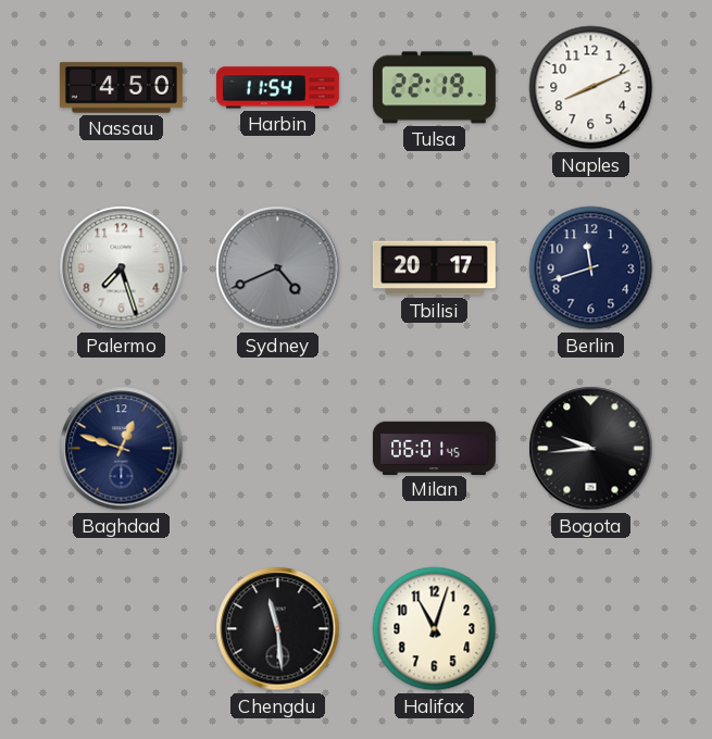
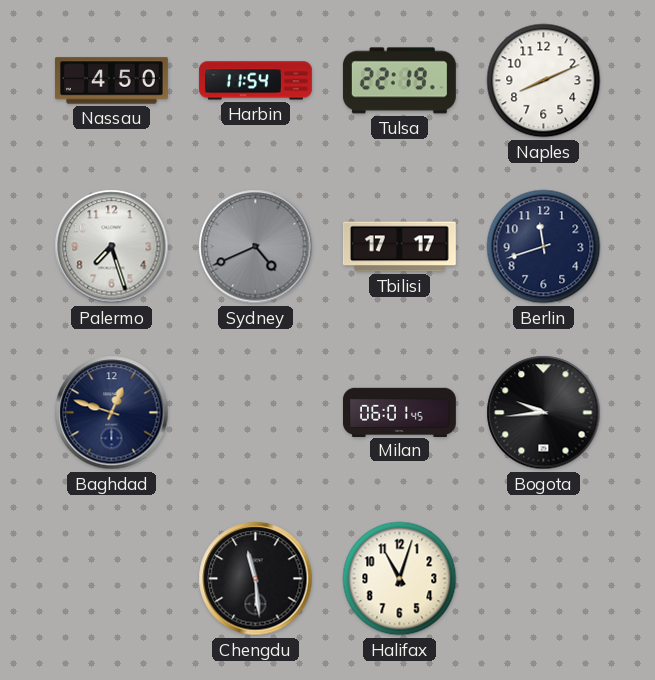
Tbilisi: 20:17 -> 17:17 (399, 247)
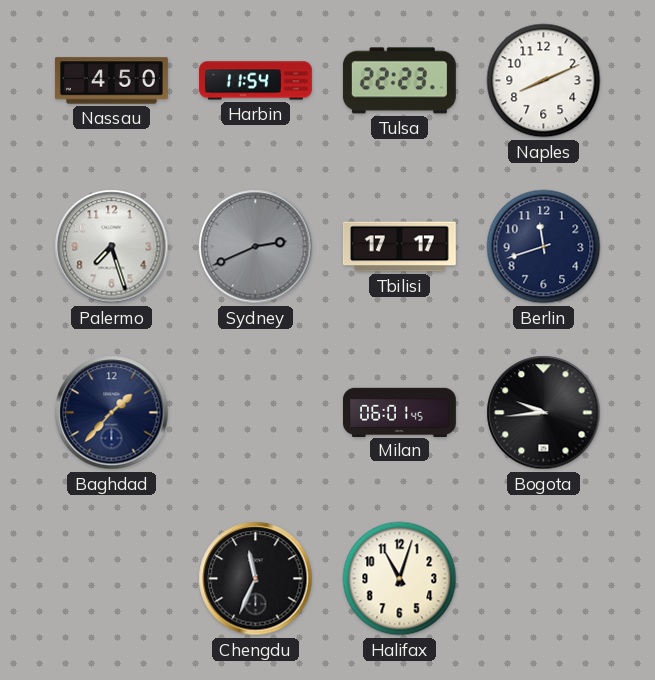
Tulsa: 22:19 -> 22:23 (399, 81)
Sydney: 4:41 -> 2:41 (256, 247)
Baghdad: 12:48 -> 1:37 (112, 413)
Chengdu: 11:29 -> 11:34 (256, 579)
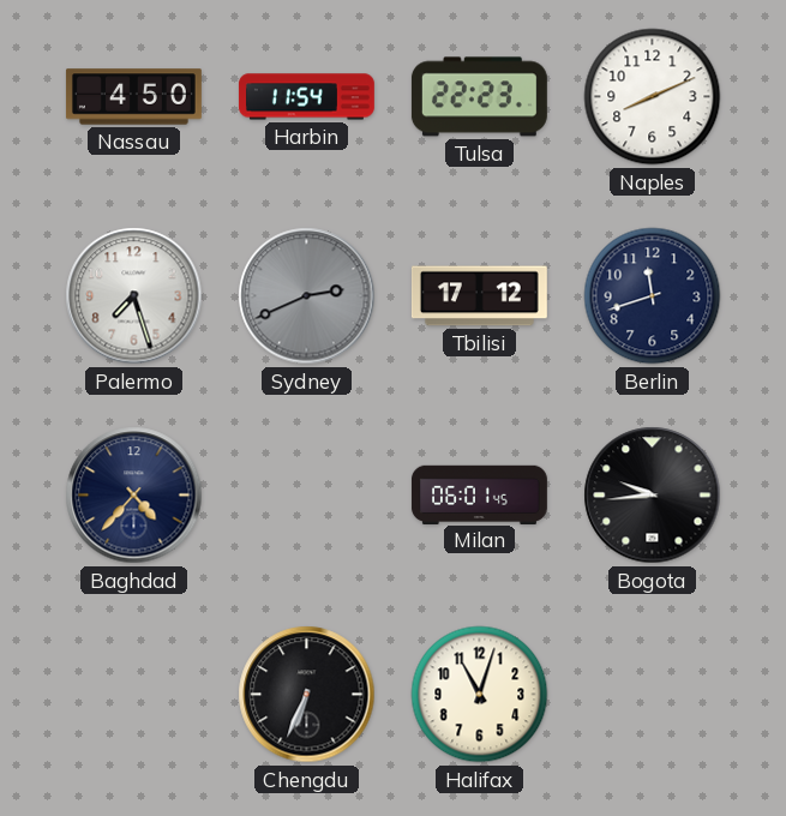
Tbilisi: 17:17 -> 17:12 (479, 296)
Baghdad: 1:37 -> 4:37 (134, 496)
Chengdu: 11:34 -> 6:34 (307, 695)
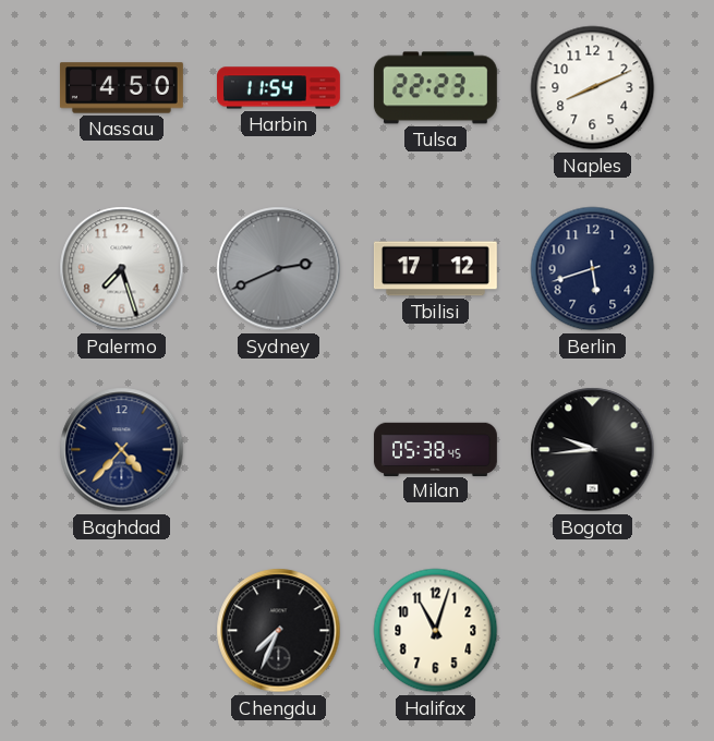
Berlin: 11:42 -> 5:42 (593, 269)
Milan: 06:01 -> 05:38 (435, 449)
Chengdu: 6:34 -> 7:34 (279, 631)
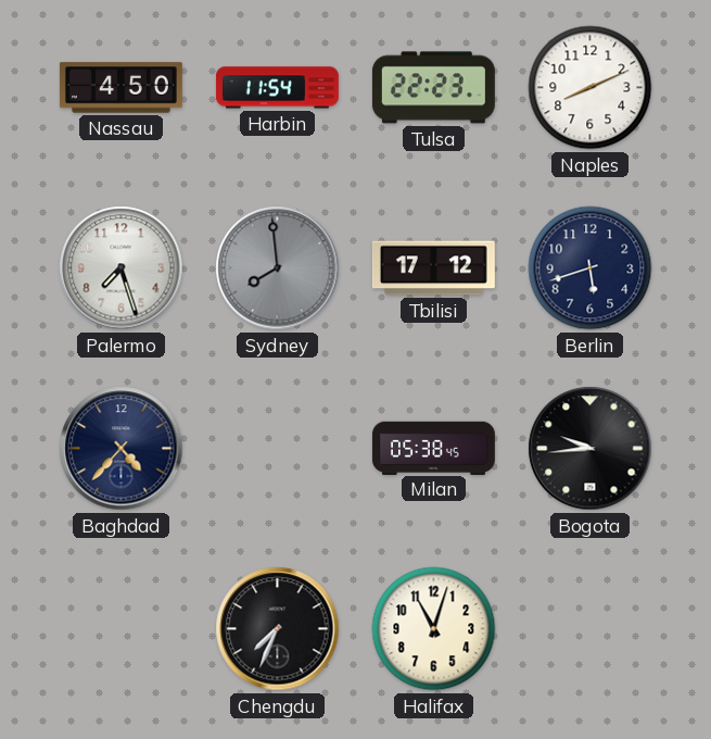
Sydney: 2:41 -> 7:59 (278, 268)
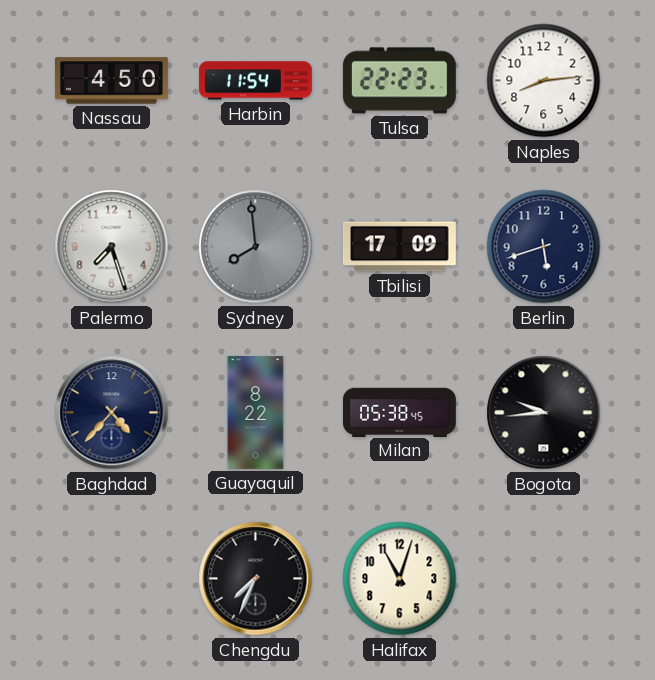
Naples: 8:11 -> 8:14 (544, 81)
Tbilisi: 17:12 -> 17:09 (399, 247)
Guayaquil: none -> 8:22 (256, 412)
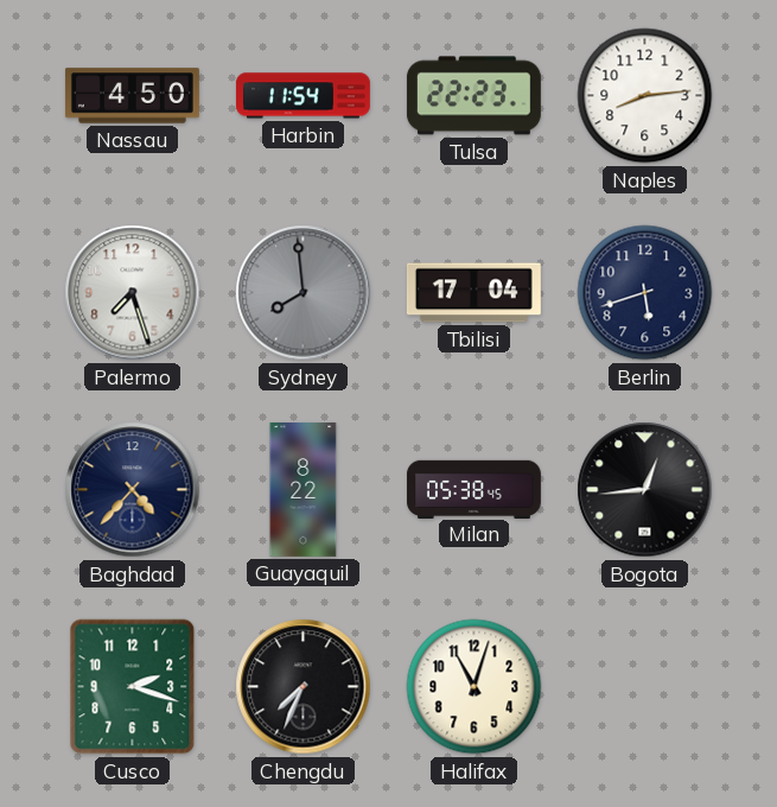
Tbilisi: 17:09 -> 17:04 (473, 293)
Bogota: 9:44 -> 12:44 (645, 490)
Cusco: none -> 2:18 (133, 687)
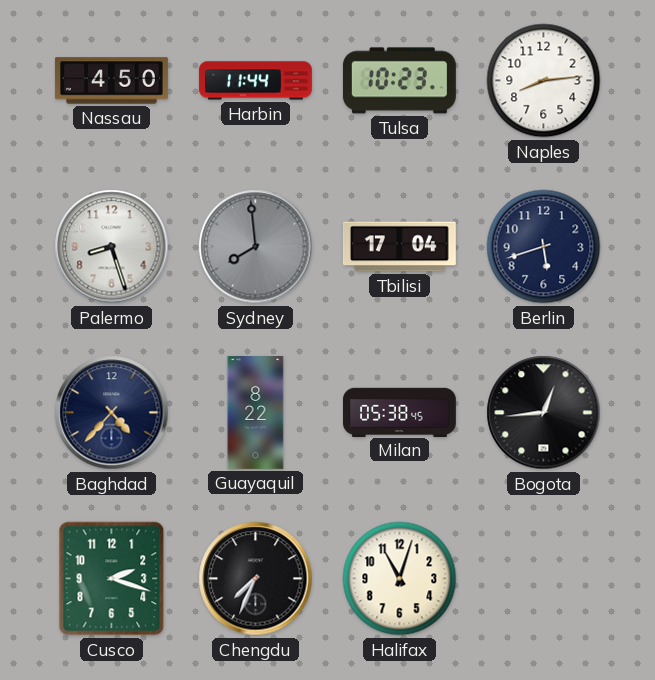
Harbin: 11:54 -> 11:44 (255, 81)
Tulsa: 22:23 -> 10:23 (399, 81)
Palermo: 7:27 -> 8:27 (112, 247)
